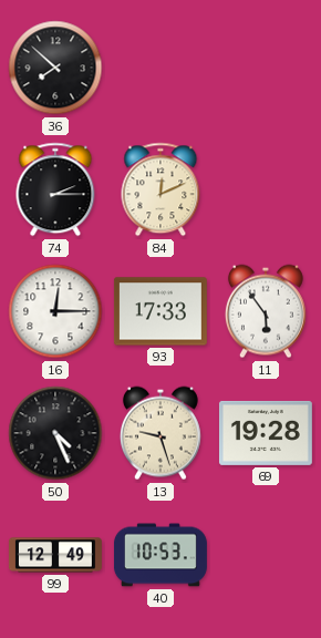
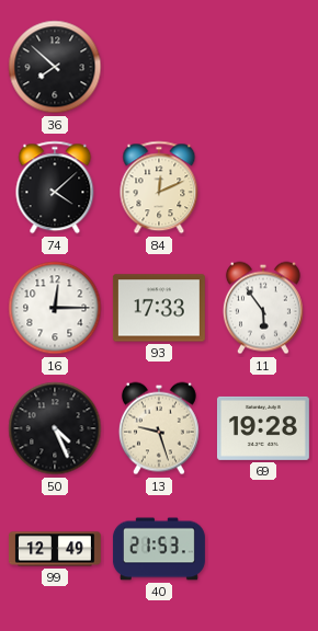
74: 2:15 -> 4:08 (55, 187)
40: 10:53 -> 21:53 (159, 549)
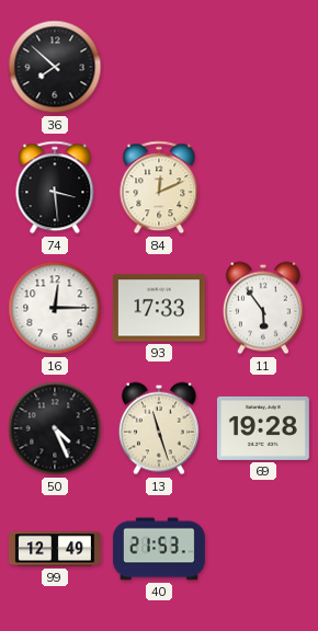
74: 4:08 -> 3:29 (55, 187)
13: 9:27 -> 11:27 (159, 428)
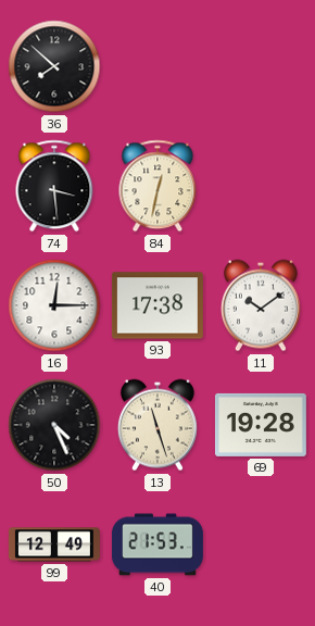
84: 12:11 -> 12:32 (157, 186)
93: 17:33 -> 17:38 (157, 305)
11: 5:54 -> 10:09 (261, 305)
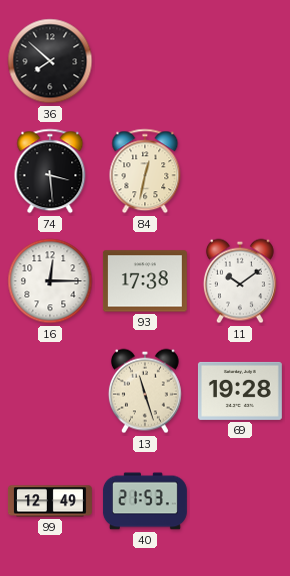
50: 4:26 -> none (54, 425)
